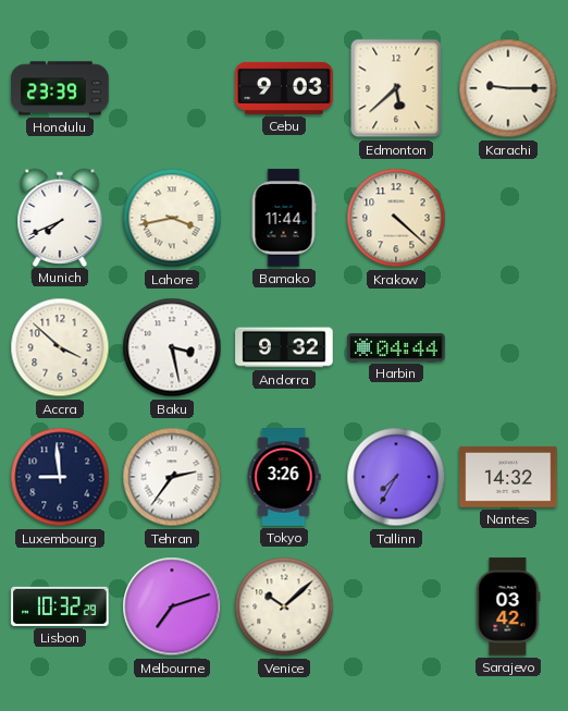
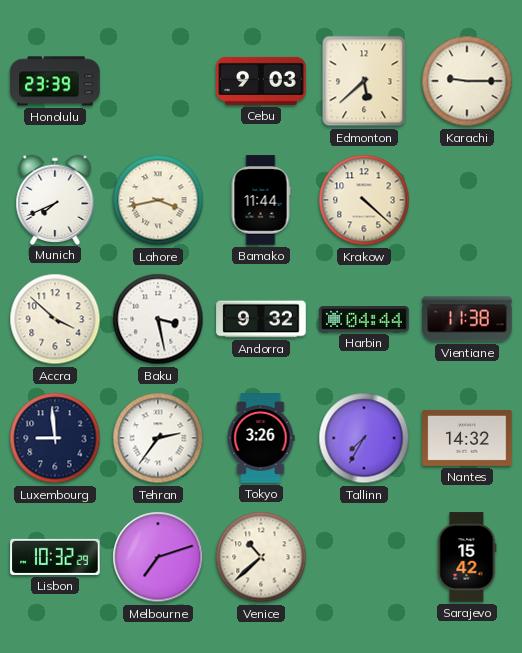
Vientiane: none -> 11:38 (467, 319)
Venice: 10:08 -> 10:38 (261, 557)
Sarajevo: 03:42 -> 15:42 (467, 557)
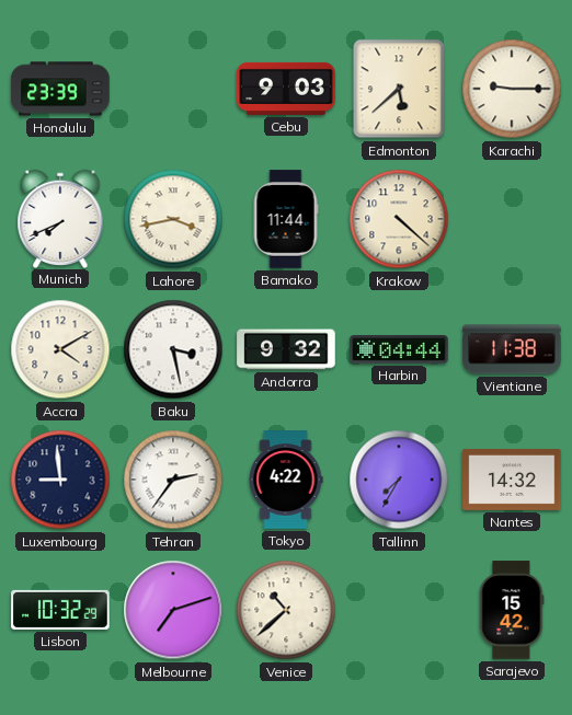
Accra: 3:52 -> 4:10 (60, 349)
Tokyo: 3:26 -> 4:22 (286, 480)
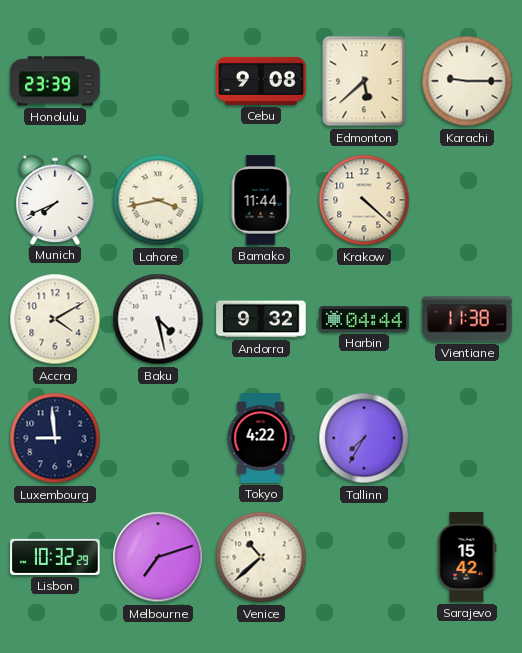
Cebu: 9:03 -> 9:08 (261, 81)
Baku: 3:28 -> 4:28 (158, 319)
Tehran: 2:36 -> none (173, 480)
Nantes: 14:32 -> none (512, 480)
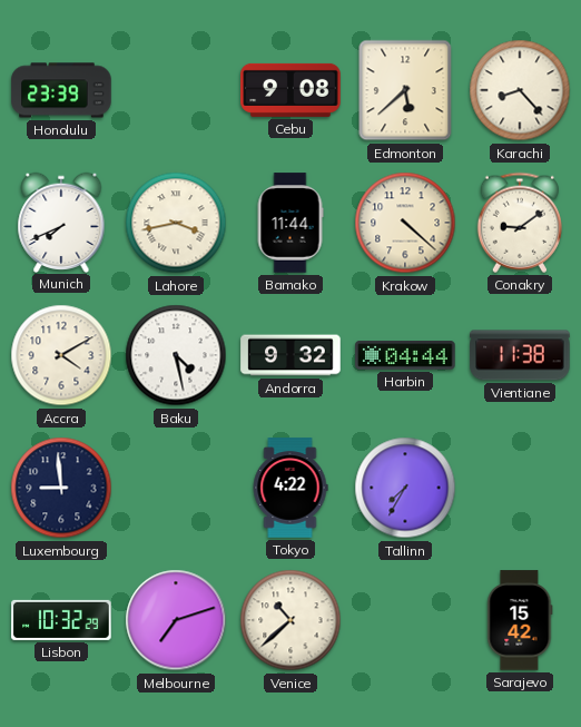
Karachi: 9:15 -> 8:23 (520, 90)
Conakry: none -> 9:09 (520, 223)
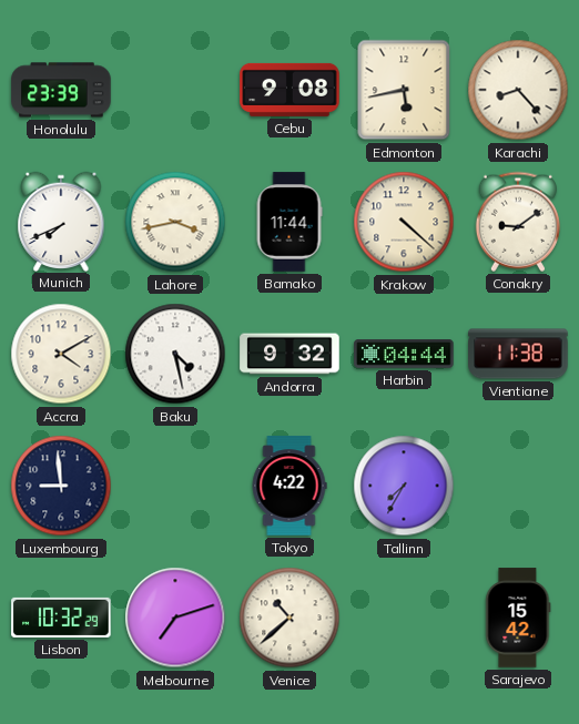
Edmonton: 5:38 -> 5:43 (404, 90)
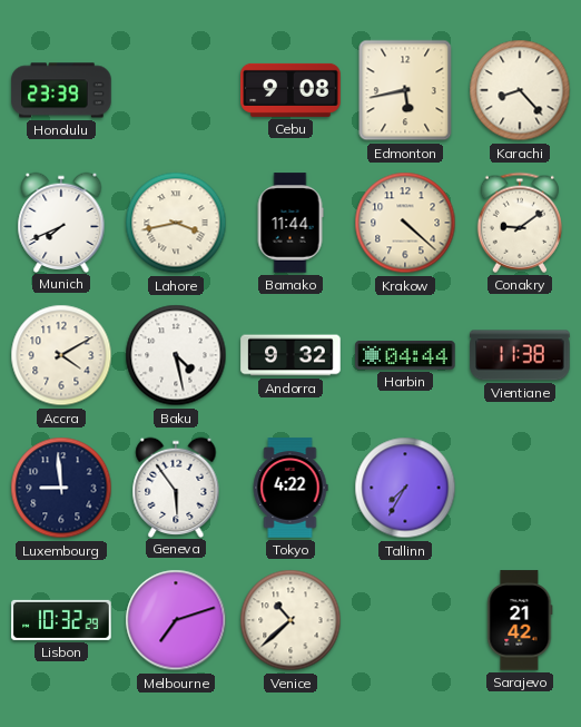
Geneva: none -> 5:54 (176, 487)
Sarajevo: 15:42 -> 21:42 (520, 620)
